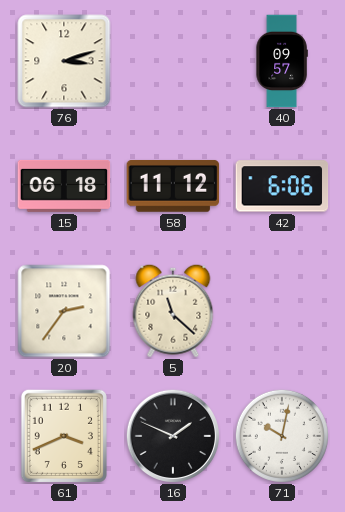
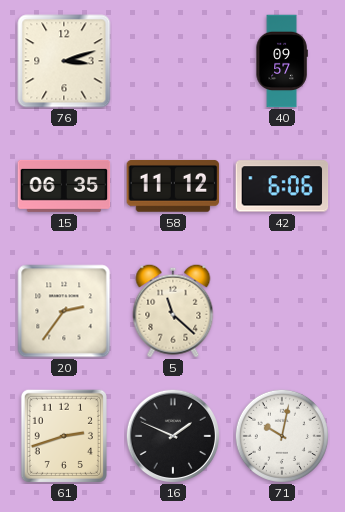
15: 06:18 -> 06:35 (64, 186)
61: 3:41 -> 2:42 (64, 436)
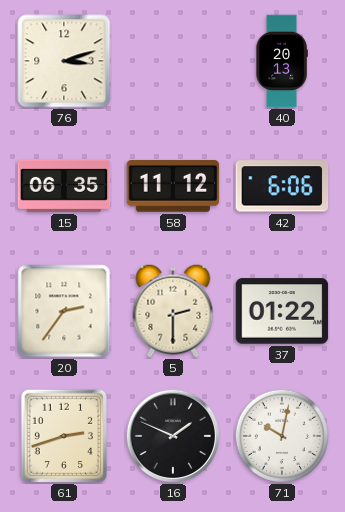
40: 09:57 -> 20:13 (282, 61)
5: 11:22 -> 2:30 (173, 311)
37: none -> 01:22 (282, 311)
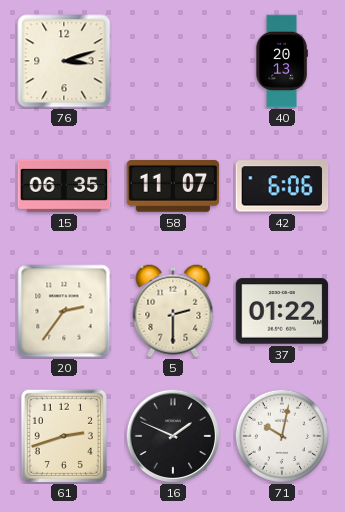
58: 11:12 -> 11:07 (173, 186)
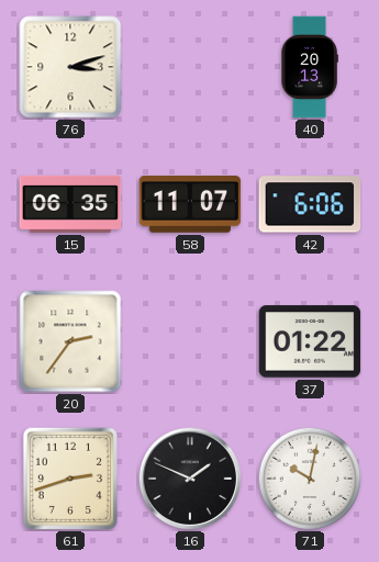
5: 2:30 -> none (173, 311)
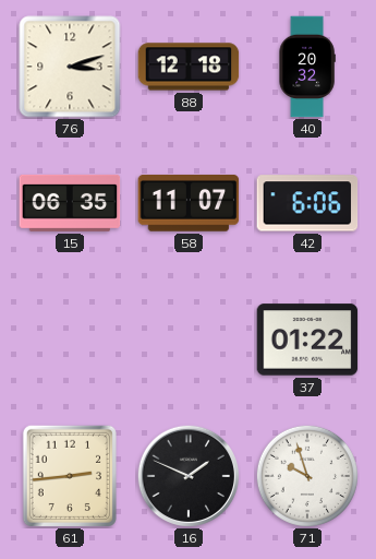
88: none -> 12:18 (189, 67)
40: 20:13 -> 20:32 (307, 67)
20: 2:36 -> none (70, 341)
61: 2:42 -> 2:44 (70, 476)
71: 10:02 -> 9:57 (307, 476)
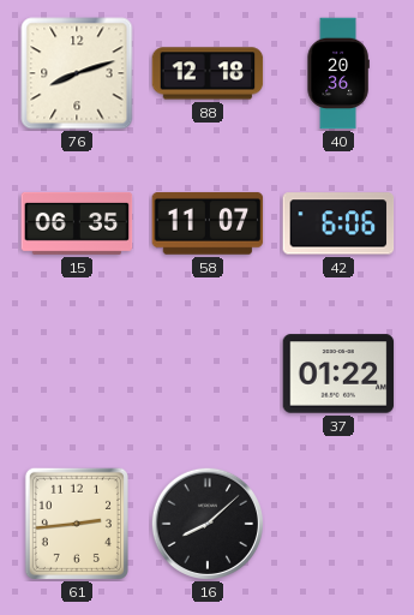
76: 3:12 -> 8:12 (77, 73)
40: 20:32 -> 20:36 (338, 73)
16: 1:49 -> 8:08 (206, 523)
71: 9:57 -> none (307, 476)
